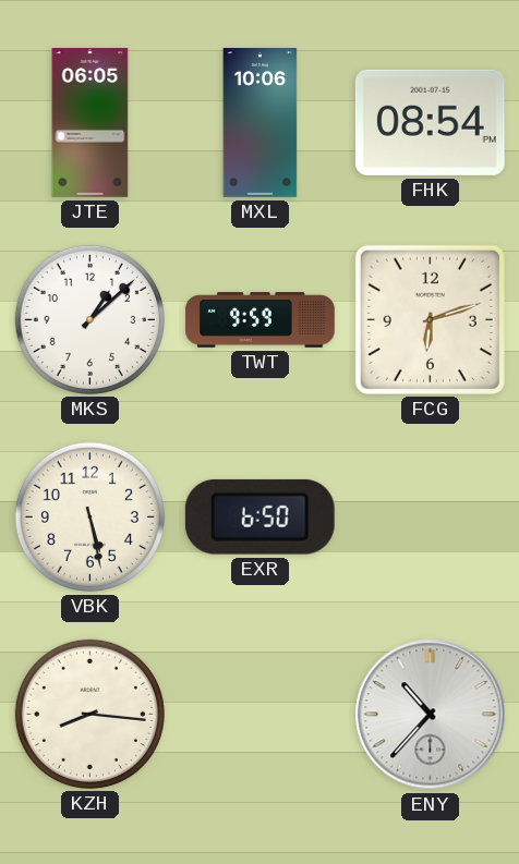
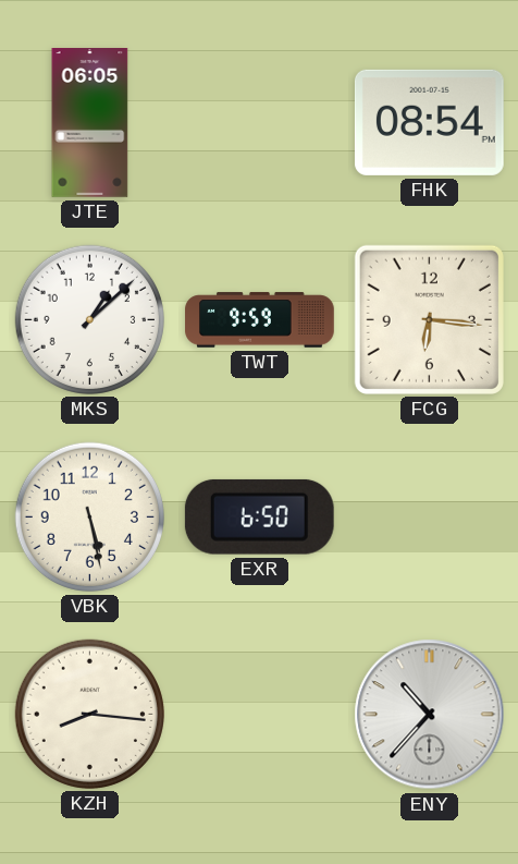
MXL: 10:06 -> none (261, 123)
FCG: 6:12 -> 6:16 (429, 319)
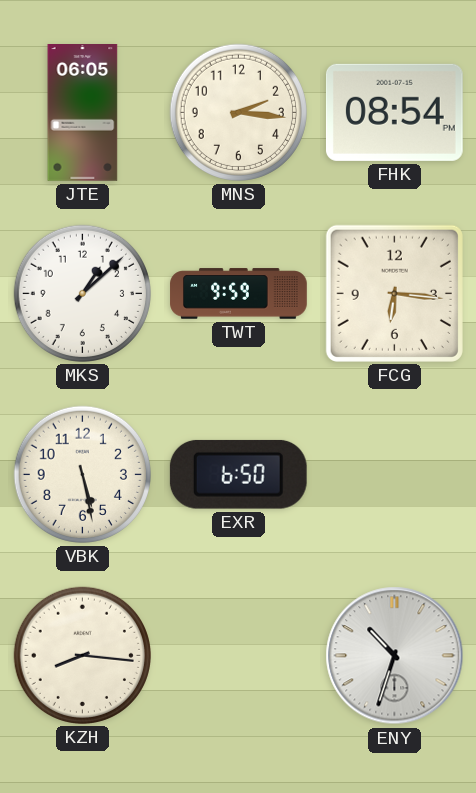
MNS: none -> 2:16 (238, 112)
ENY: 10:37 -> 10:33 (395, 656)
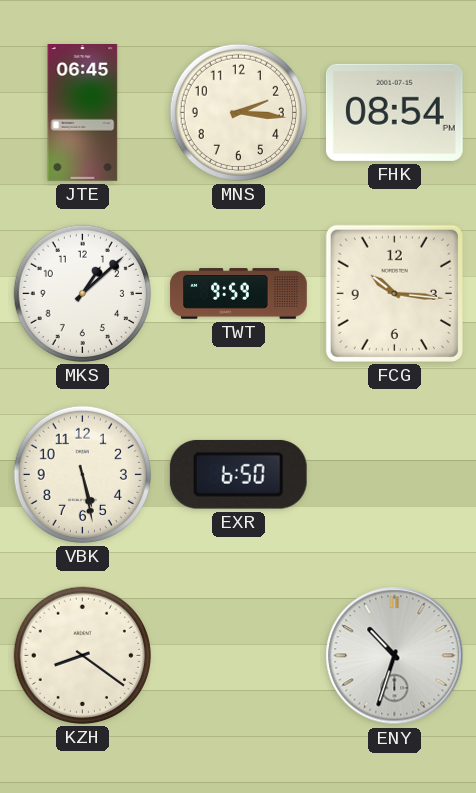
JTE: 06:05 -> 06:45 (83, 113)
FCG: 6:16 -> 10:16 (394, 293)
KZH: 8:16 -> 8:21 (82, 655)
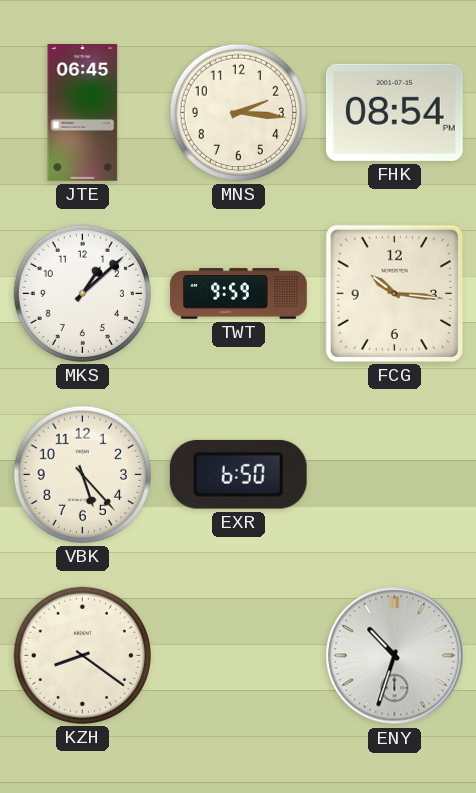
VBK: 5:28 -> 5:23 (82, 474)
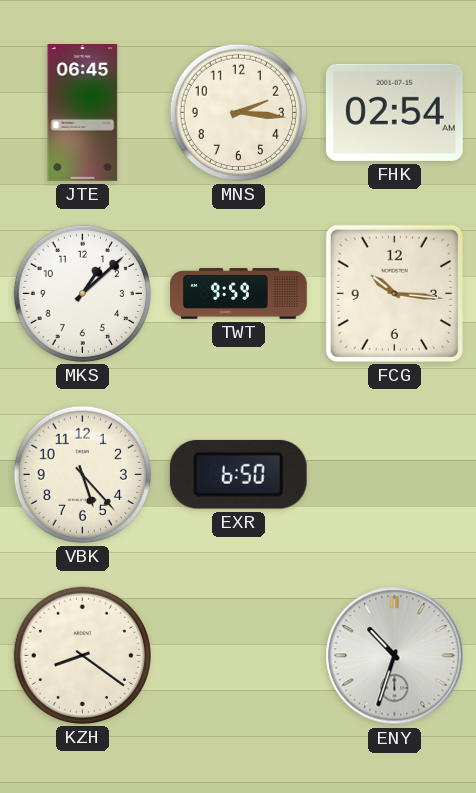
FHK: 08:54 -> 02:54 (394, 112)
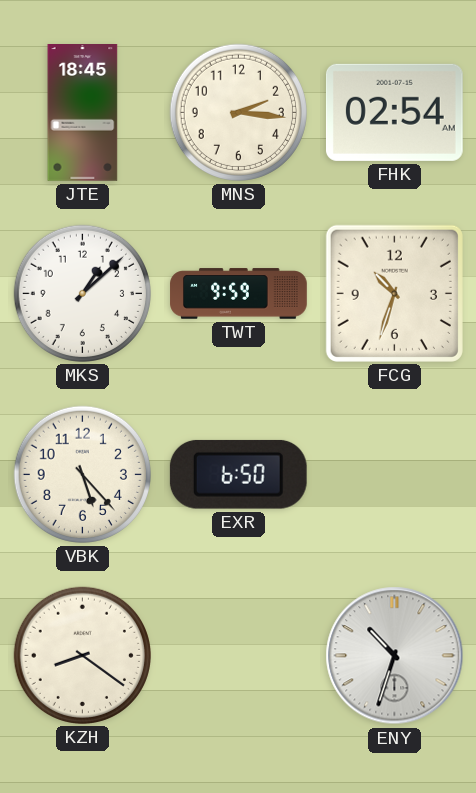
JTE: 06:45 -> 18:45 (83, 113)
FCG: 10:16 -> 10:33 (394, 293)
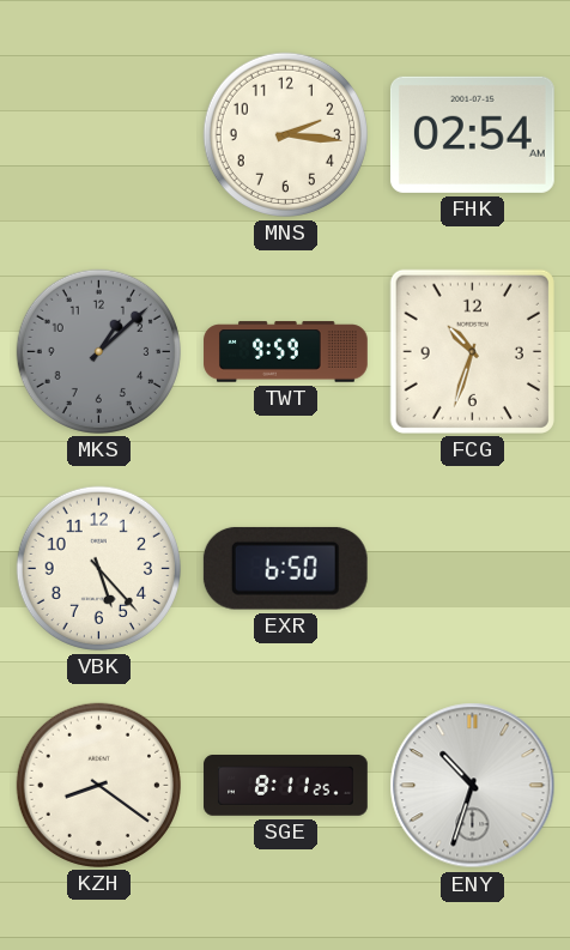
JTE: 18:45 -> none (83, 113)
MKS dial: white -> grey (98, 351)
SGE: none -> 8:11 (286, 786)
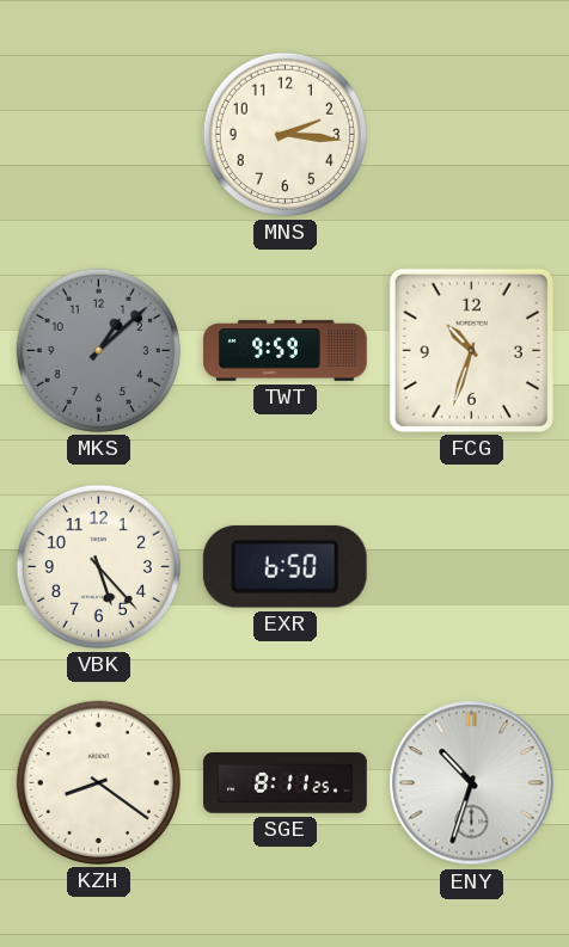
FHK: 02:54 -> none (472, 134)
